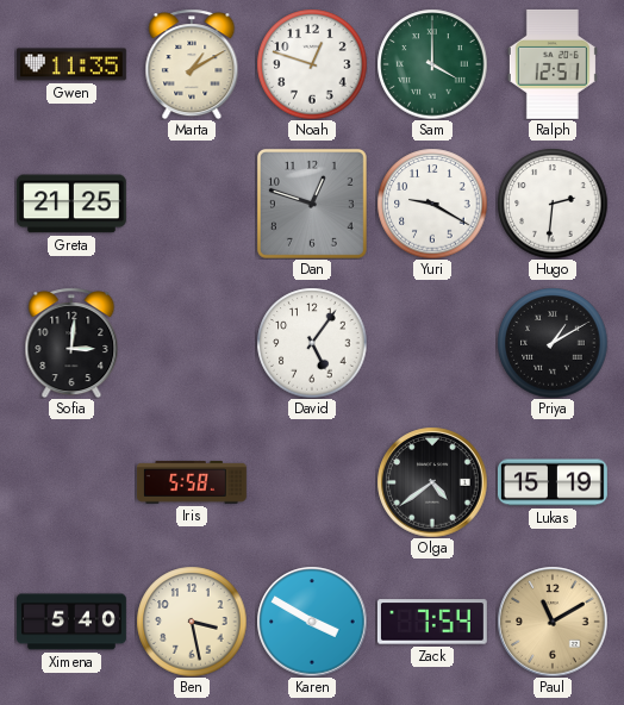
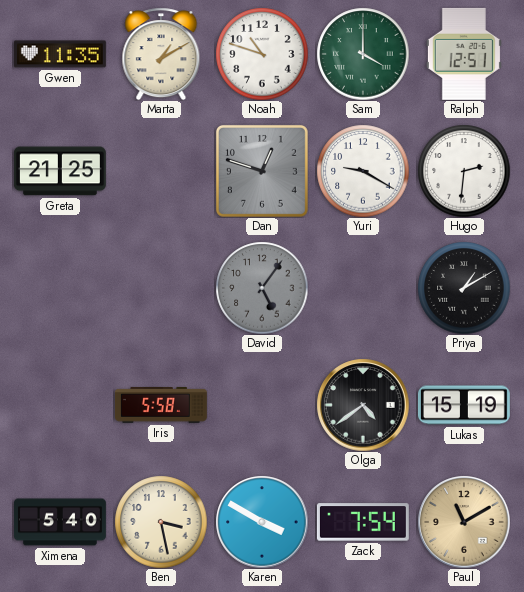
Noah: 12:48 -> 10:48 (262, 54)
Sofia: 3:01 -> none (71, 343)
David dial: white -> grey (262, 288)
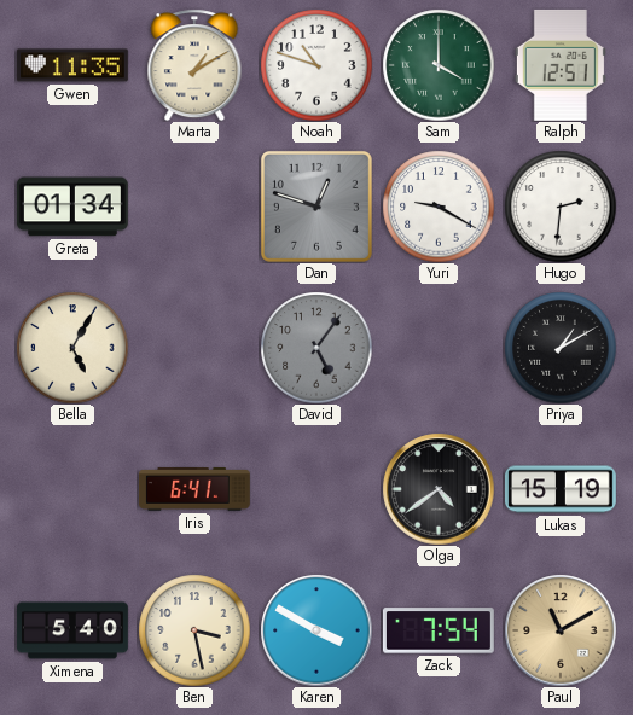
Greta: 21:25 -> 01:34 (72, 207)
Bella: none -> 5:05 (72, 348)
Iris: 5:58 -> 6:41 (194, 490)
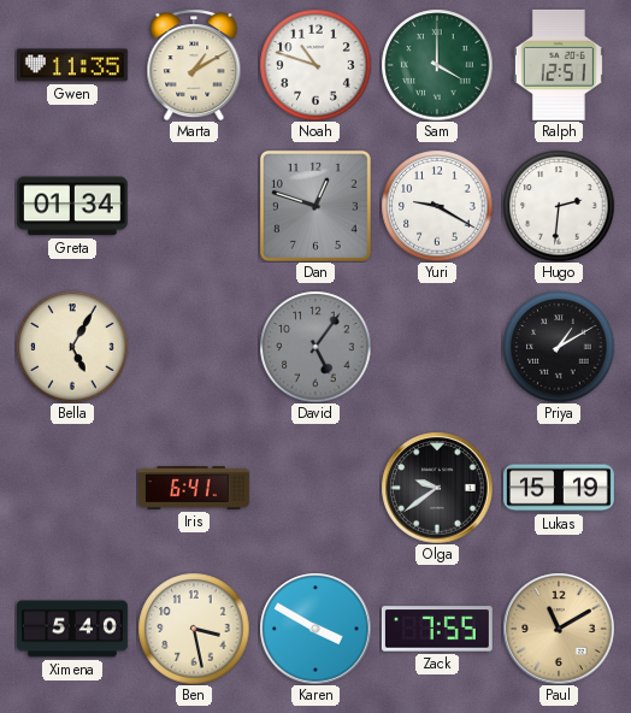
Olga: 4:39 -> 9:39 (437, 488)
Zack: 7:54 -> 7:55 (437, 629)
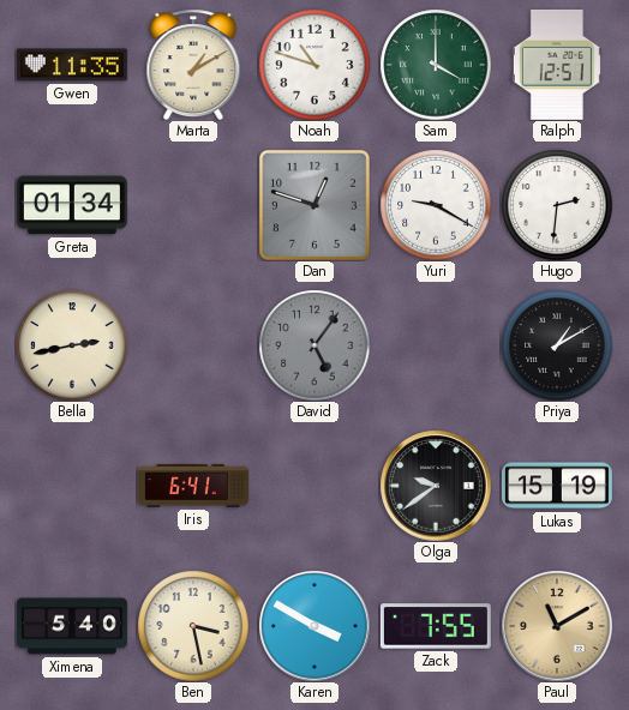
Bella: 5:05 -> 2:43 (72, 345)
